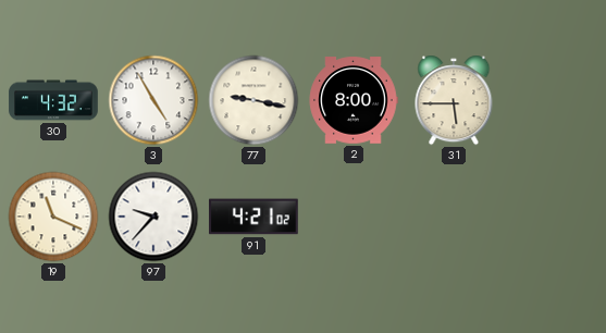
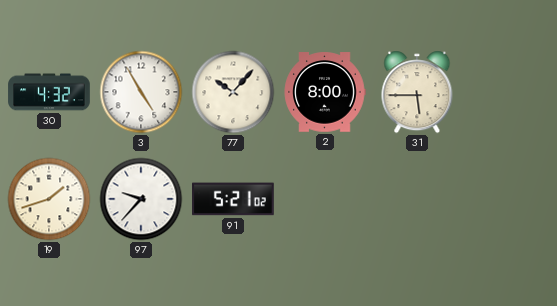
77: 9:17 -> 10:07 (233, 92)
19: 11:19 -> 1:42 (49, 199)
91: 4:21 -> 5:21 (233, 199)
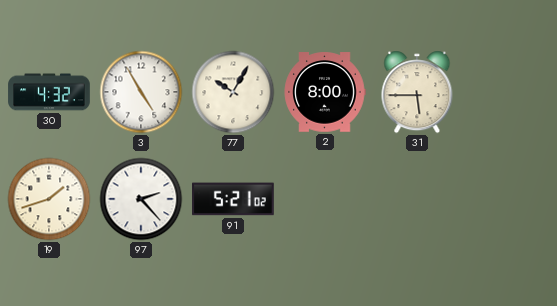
77: 10:07 -> 10:05 (233, 92)
97: 9:37 -> 2:23 (141, 199)
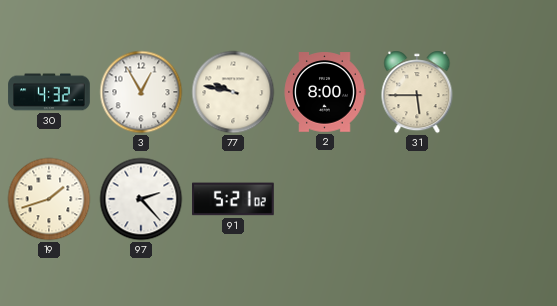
3: 4:55 -> 12:55 (141, 92)
77: 10:05 -> 9:47 (233, 92)
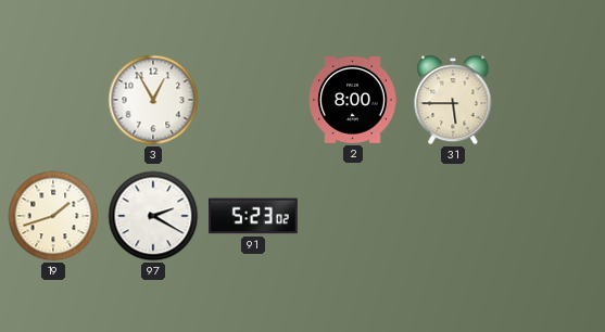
30: 4:32 -> none (49, 92)
77: 9:47 -> none (233, 92)
97: 2:23 -> 2:20 (153, 216)
91: 5:21 -> 5:23 (253, 216)
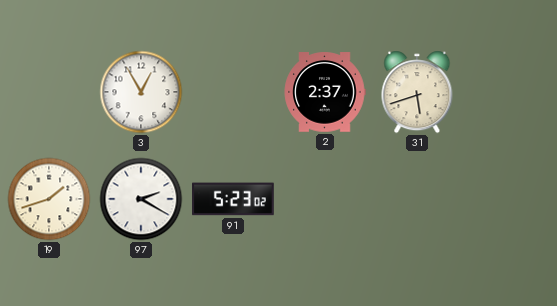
2: 8:00 -> 2:37 (325, 92)
31: 5:45 -> 5:42 (417, 92)
